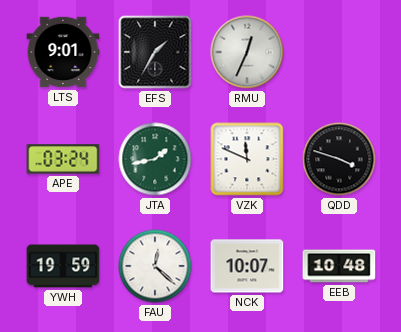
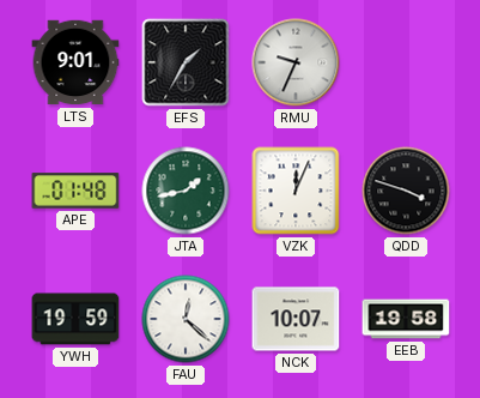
RMU: 12:34 -> 9:34 (296, 62)
APE: 03:24 -> 01:48 (75, 191)
VZK: 11:49 -> 12:04 (296, 191)
EEB: 10:48 -> 19:58 (406, 319)
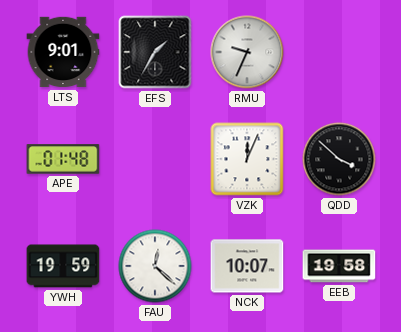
JTA: 1:43 -> none (186, 191)
QDD: 3:48 -> 3:52 (339, 159)
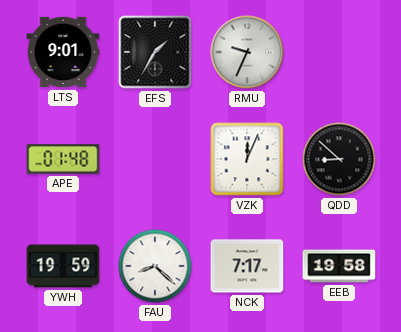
QDD: 3:52 -> 8:52 (339, 159)
FAU: 12:22 -> 8:22 (155, 266)
NCK: 10:07 -> 7:17 (247, 266)
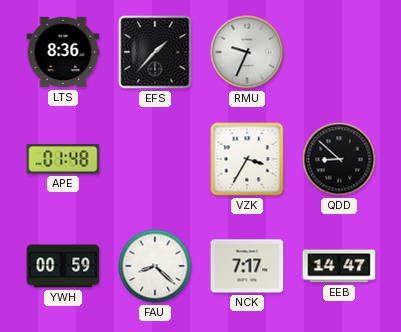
LTS: 9:01 -> 8:36 (63, 52)
EFS: 1:35 -> 1:37 (155, 52)
VZK: 12:04 -> 3:35 (247, 159)
YWH: 19:59 -> 00:59 (63, 266)
EEB: 19:58 -> 14:47 (339, 266)
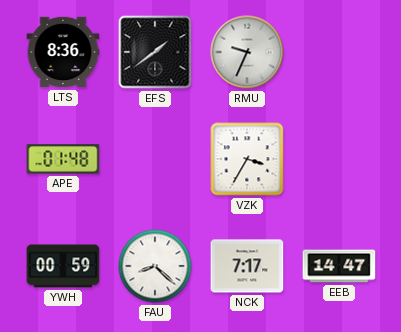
EFS: 1:37 -> 1:39 (155, 52)
QDD: 8:52 -> none (339, 159)
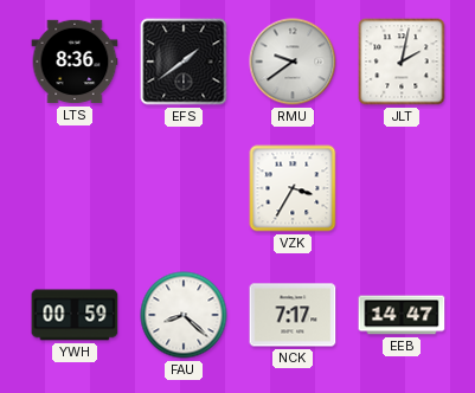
RMU: 9:34 -> 9:39 (293, 62)
JLT: none -> 2:02 (402, 62)
APE: 01:48 -> none (63, 159)
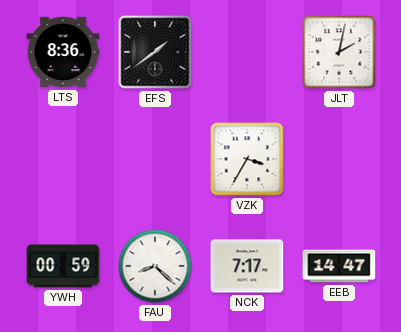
RMU: 9:39 -> none (293, 62)
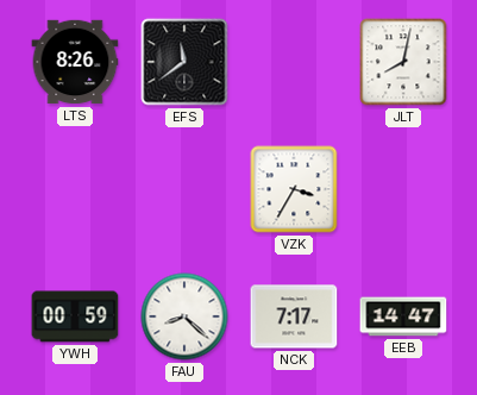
LTS: 8:36 -> 8:26 (75, 62)
EFS: 1:39 -> 11:39 (184, 62)
JLT: 2:02 -> 8:02 (403, 62)
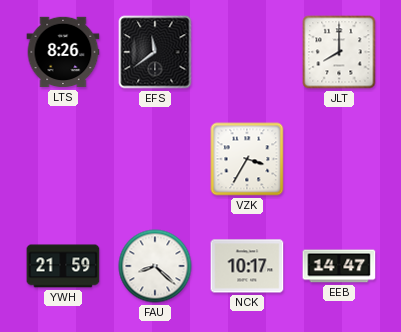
JLT: 8:02 -> 8:00 (339, 52)
YWH: 00:59 -> 21:59 (63, 266)
NCK: 7:17 -> 10:17 (247, 266)
